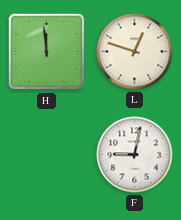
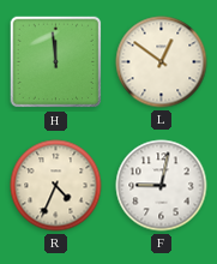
L: 12:48 -> 12:51 (162, 62)
R: none -> 4:34 (56, 186)
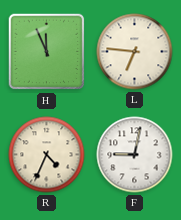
H: 11:59 -> 11:56 (47, 52)
L: 12:51 -> 6:46 (135, 52)
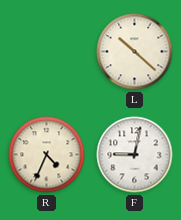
H: 11:56 -> none (47, 52)
L: 6:46 -> 10:22 (135, 52)
